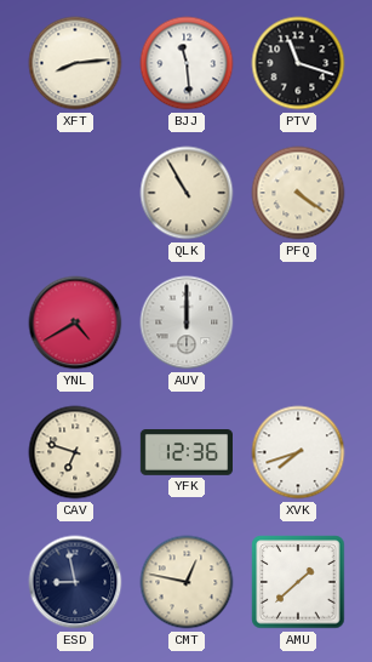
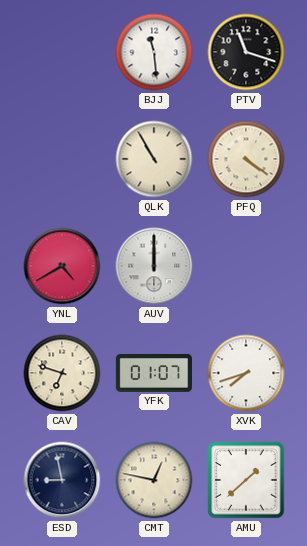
XFT: 8:14 -> none (75, 63)
YFK: 12:36 -> 01:07 (153, 374)
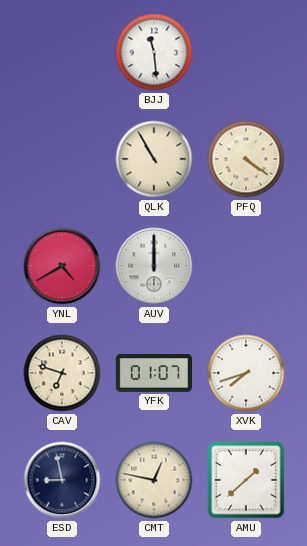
PTV: 11:18 -> none (246, 52)
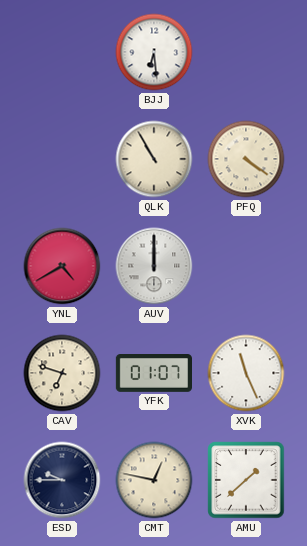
BJJ: 11:29 -> 6:29 (154, 52)
XVK: 7:42 -> 11:26 (246, 373)
ESD: 8:58 -> 9:45 (62, 480)
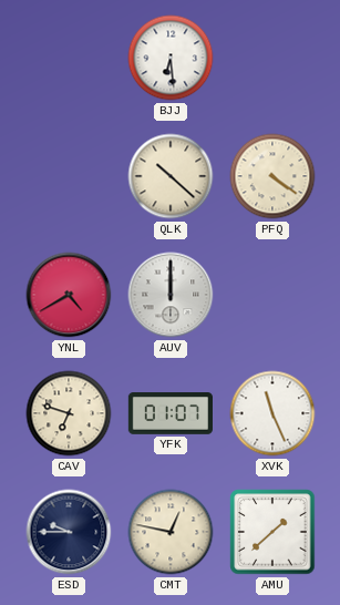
QLK: 10:55 -> 10:22 (171, 176)
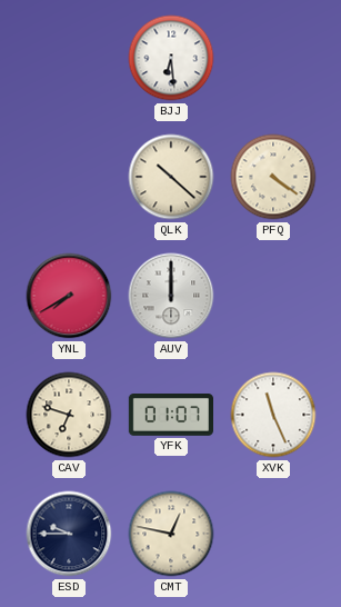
YNL: 4:40 -> 7:40 (69, 296)
AMU: 1:38 -> none (272, 532)
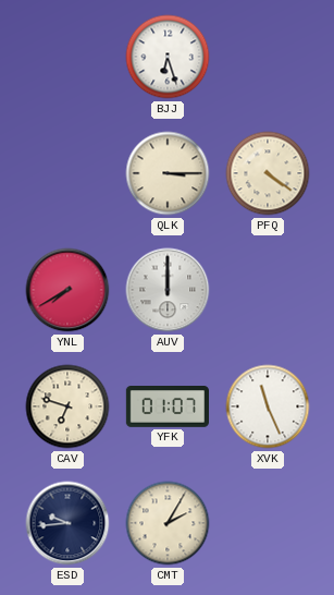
BJJ: 6:29 -> 6:27 (168, 57)
QLK: 10:22 -> 3:15 (168, 173)
ESD: 9:45 -> 9:44 (67, 523)
CMT: 12:47 -> 2:05 (168, 523)
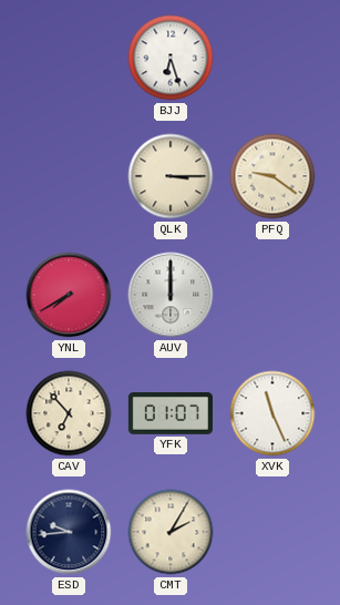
PFQ: 4:21 -> 9:21 (272, 176)
CAV: 6:48 -> 6:53 (69, 413)
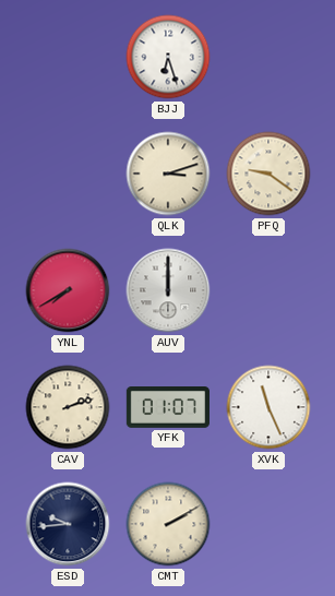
QLK: 3:15 -> 3:12 (168, 174)
CAV: 6:53 -> 2:12 (68, 407)
CMT: 2:05 -> 2:10 (168, 524)
